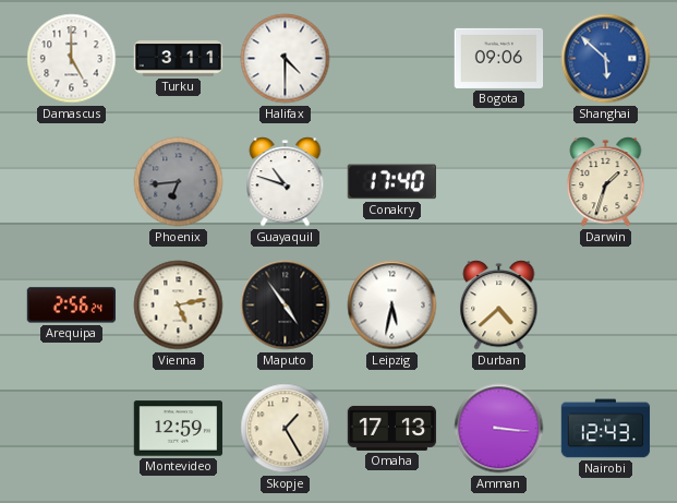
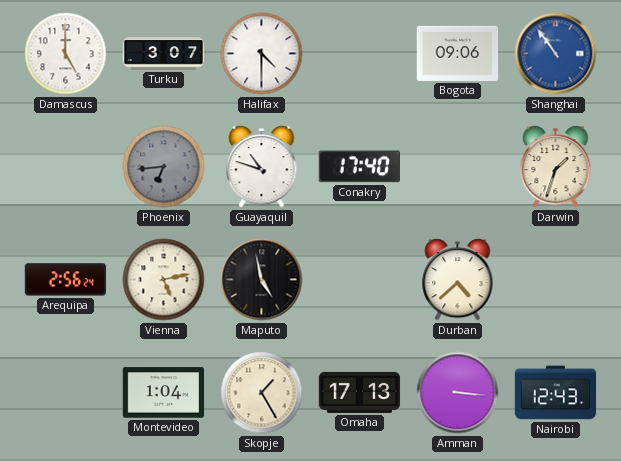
Turku: 3:11 -> 3:07 (164, 54)
Shanghai: 5:52 -> 10:54 (556, 54)
Maputo: 4:54 -> 4:58 (262, 280)
Leipzig: 5:32 -> none (392, 306)
Montevideo: 12:59 -> 1:04 (164, 393)
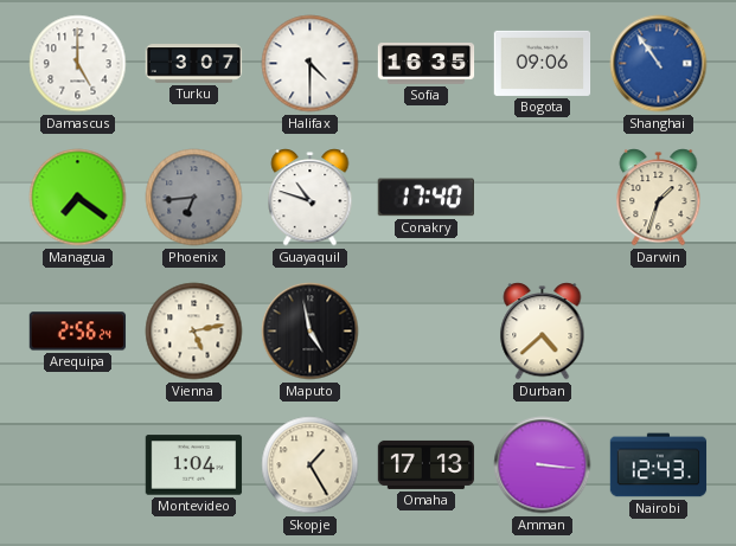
Sofia: none -> 16:35 (427, 64)
Managua: none -> 7:21 (78, 198)
